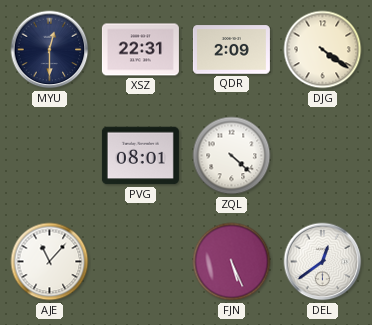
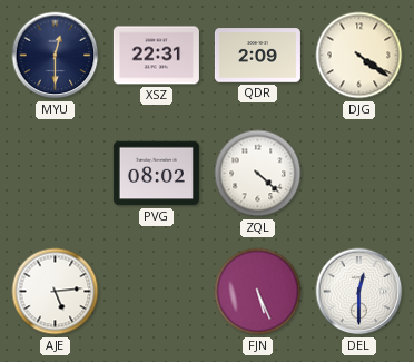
PVG: 08:01 -> 08:02 (156, 174)
AJE: 11:07 -> 5:14 (56, 292)
DEL: 12:39 -> 12:30 (359, 292)
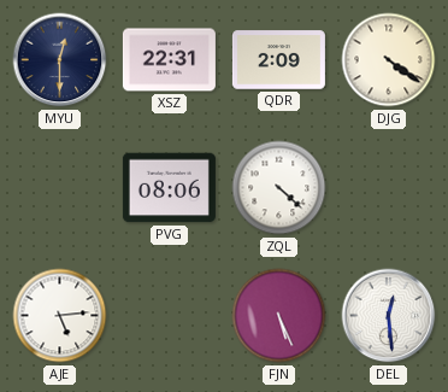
PVG: 08:02 -> 08:06 (169, 188)
DEL: 12:30 -> 12:29 (389, 316)
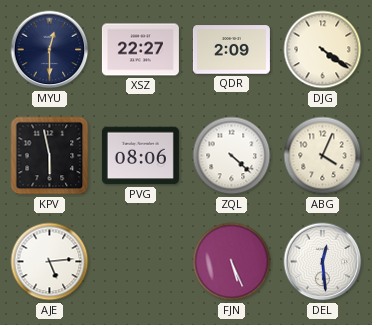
XSZ: 22:31 -> 22:27 (140, 50)
KPV: none -> 5:58 (50, 156)
ABG: none -> 4:04 (323, 156)
